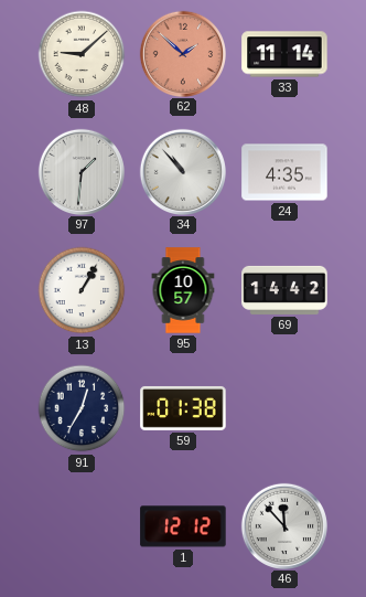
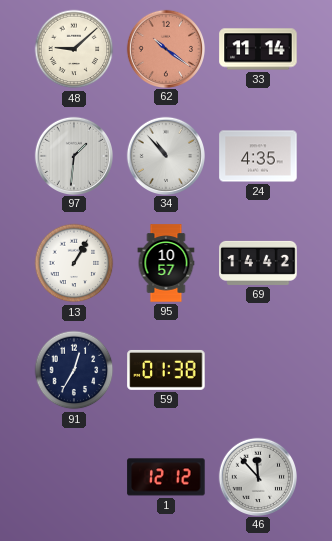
62: 1:52 -> 10:21 (165, 48)
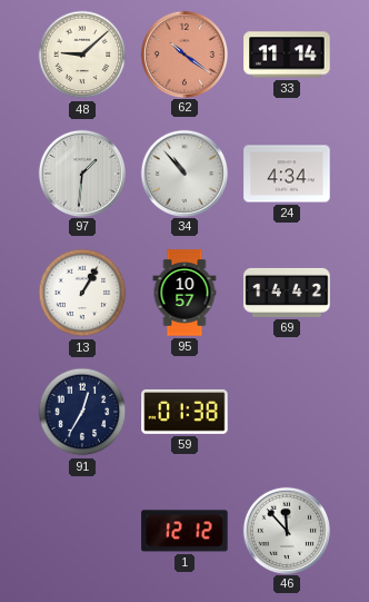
24: 4:35 -> 4:34 (287, 174)
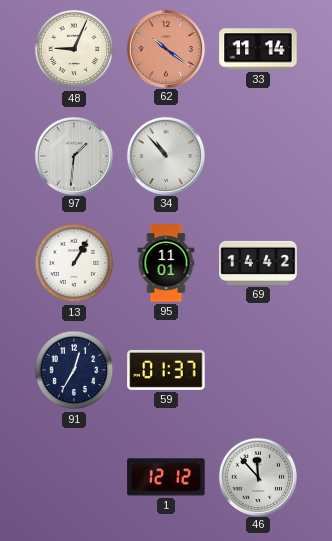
48: 9:08 -> 9:04 (74, 49)
24: 4:34 -> none (287, 174)
95: 10:57 -> 11:01 (166, 263)
59: 01:38 -> 01:37 (166, 370)
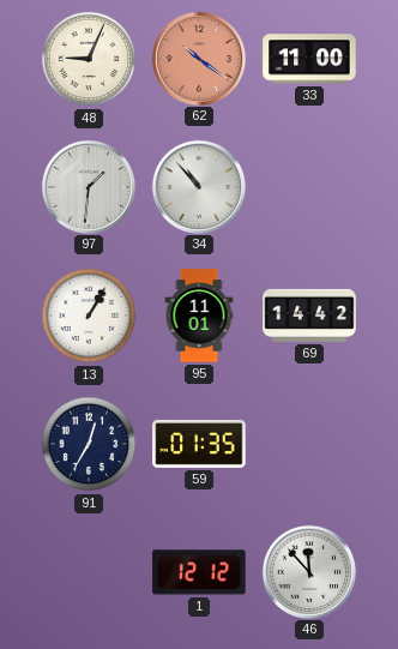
33: 11:14 -> 11:00 (309, 59)
59: 01:37 -> 01:35 (199, 444)
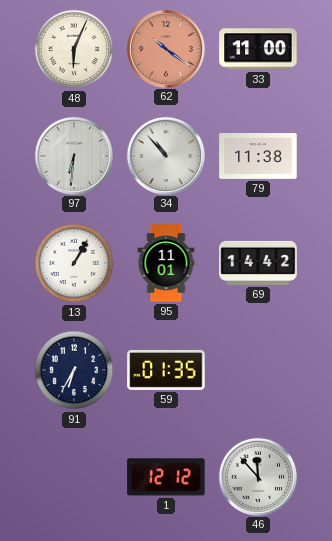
48: 9:04 -> 6:04 (74, 49)
97: 1:31 -> 6:31 (73, 155)
79: none -> 11:38 (258, 157)
91: 12:35 -> 6:35 (74, 370)
